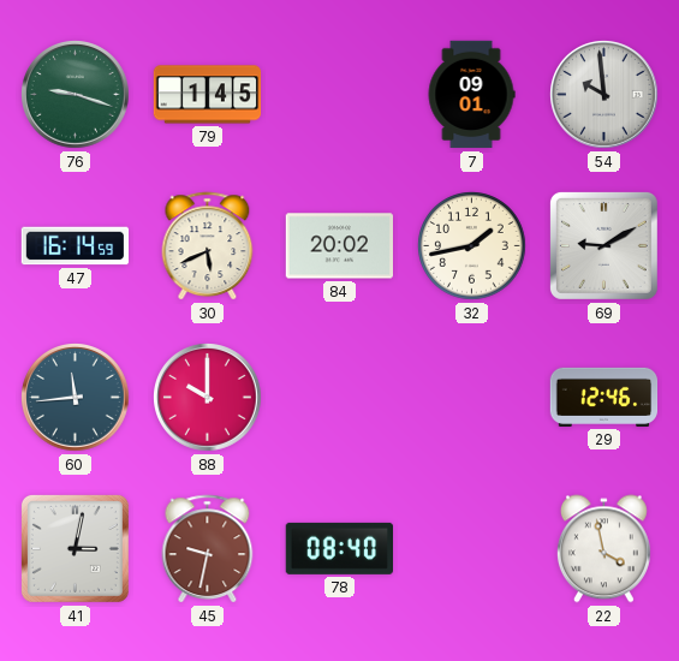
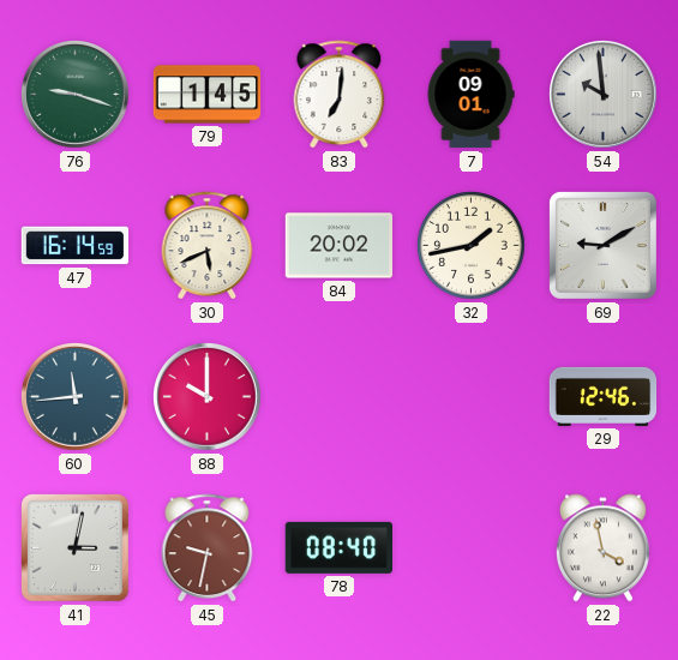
83: none -> 7:01 (340, 95)
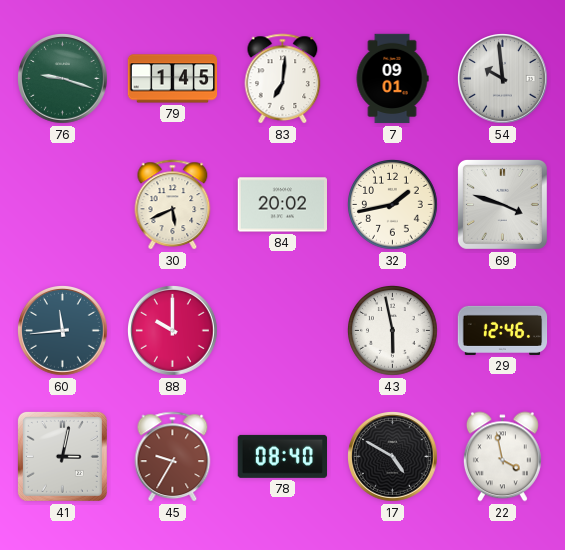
47: 16:14 -> none (76, 246)
69: 9:10 -> 3:48 (502, 204)
43: none -> 5:58 (393, 331)
45: 9:32 -> 9:35 (173, 457)
17: none -> 4:50 (393, 457)
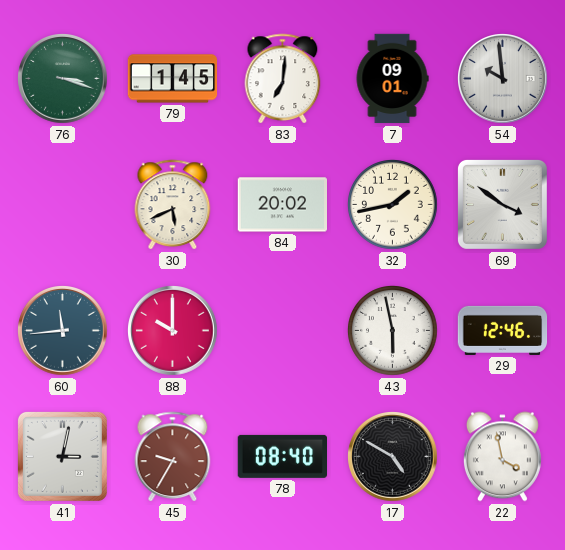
76: 9:18 -> 3:18 (63, 79)
69: 3:48 -> 3:51 (502, 204)
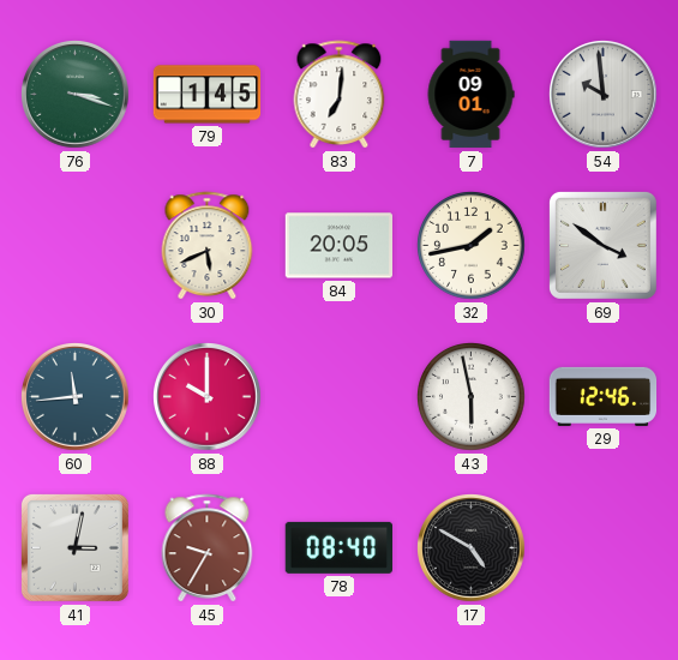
84: 20:02 -> 20:05 (340, 246)
22: 3:58 -> none (502, 457)
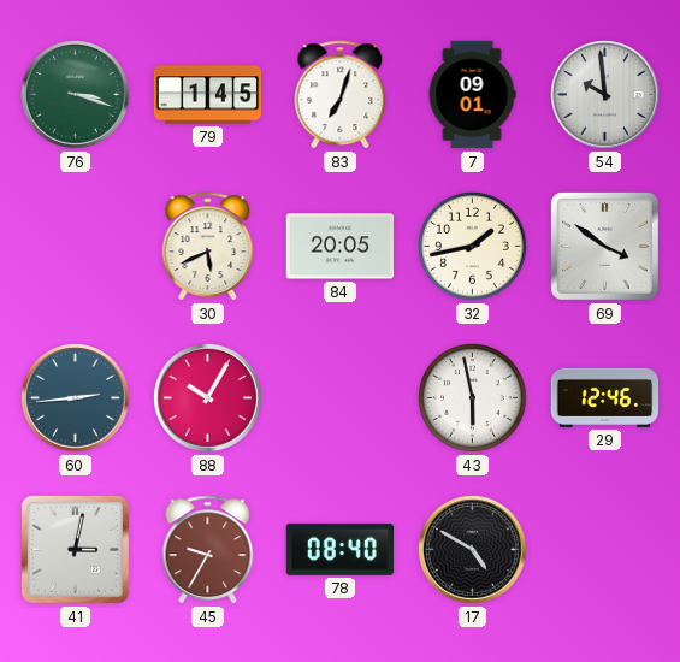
83: 7:01 -> 7:03 (341, 95)
60: 11:44 -> 2:44 (76, 398)
88: 10:00 -> 10:05 (208, 398)
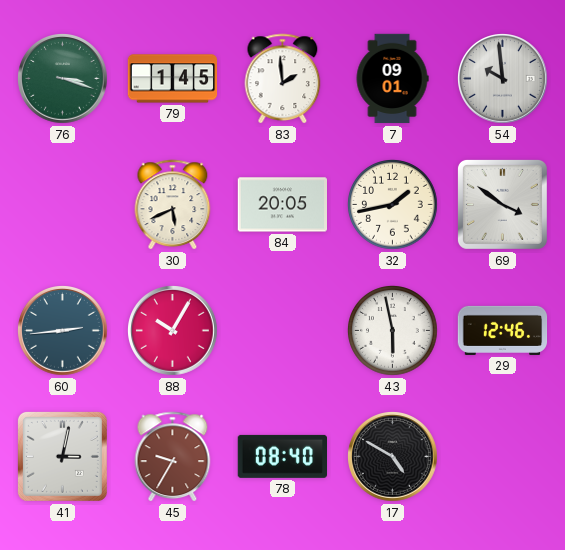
83: 7:03 -> 1:59 (283, 79)
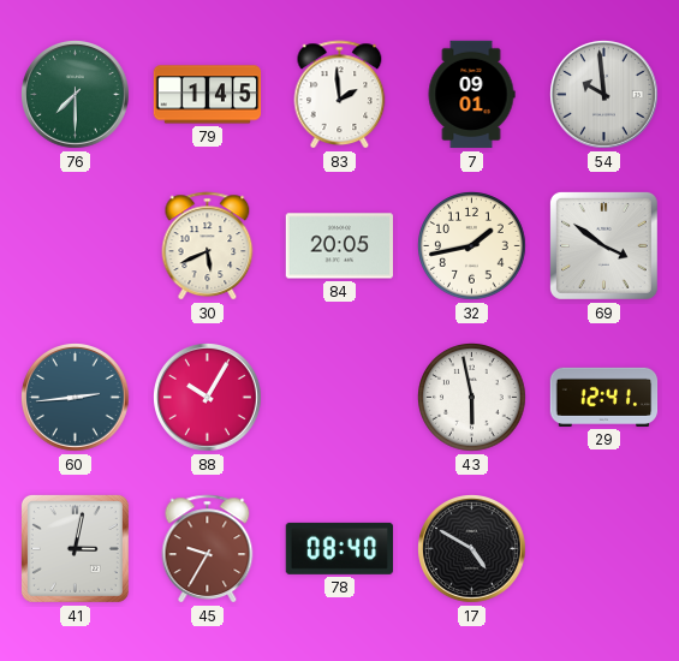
76: 3:18 -> 7:30 (76, 95)
29: 12:46 -> 12:41 (604, 397)
